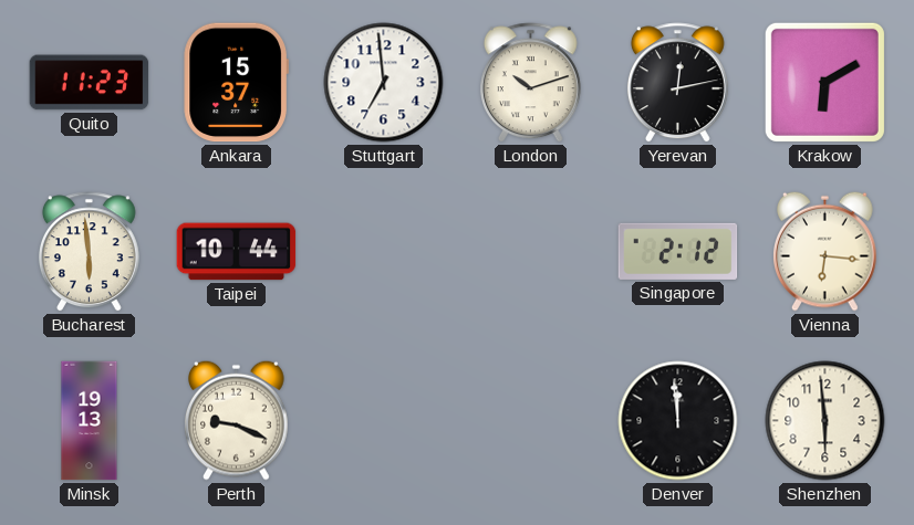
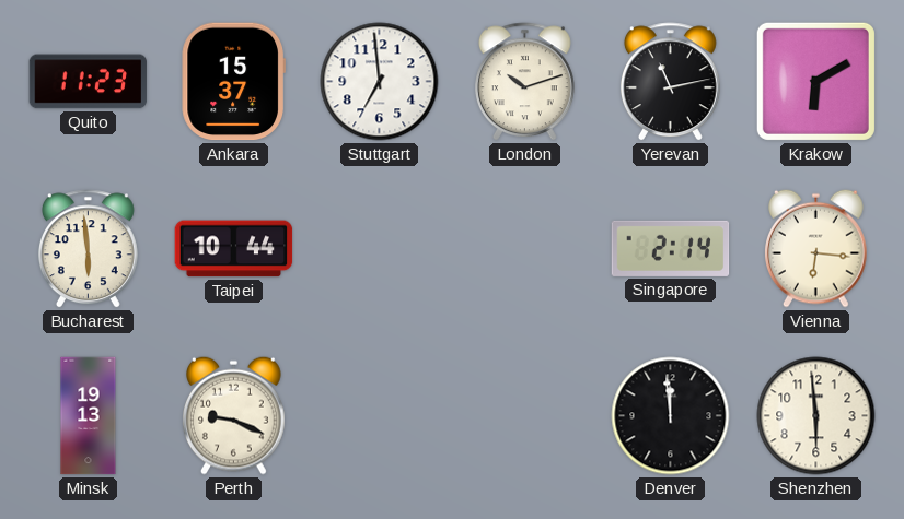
Yerevan: 12:13 -> 11:13 (670, 82)
Singapore: 2:12 -> 2:14 (671, 248)
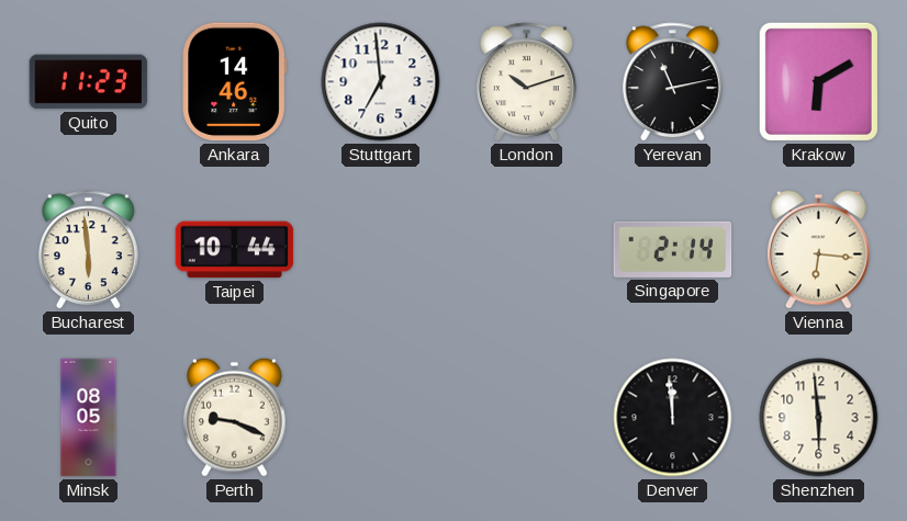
Ankara: 15:37 -> 14:46 (234, 82)
Minsk: 19:13 -> 08:05 (89, 418)
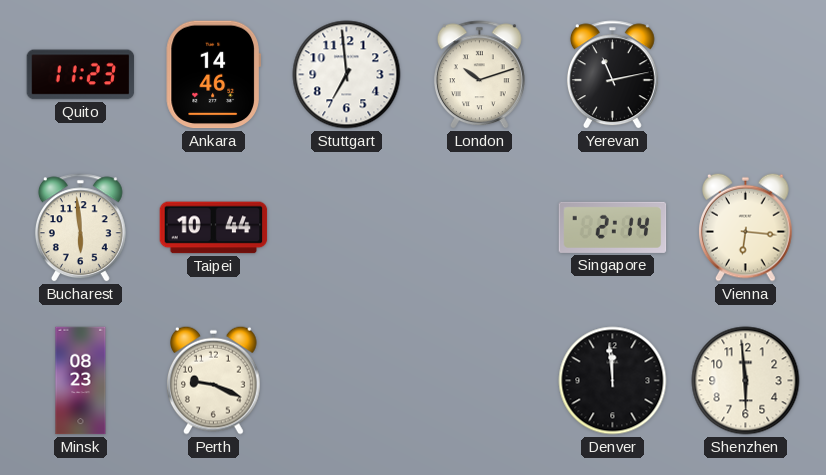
Krakow: 6:10 -> none (818, 81)
Minsk: 08:05 -> 08:23 (81, 381)
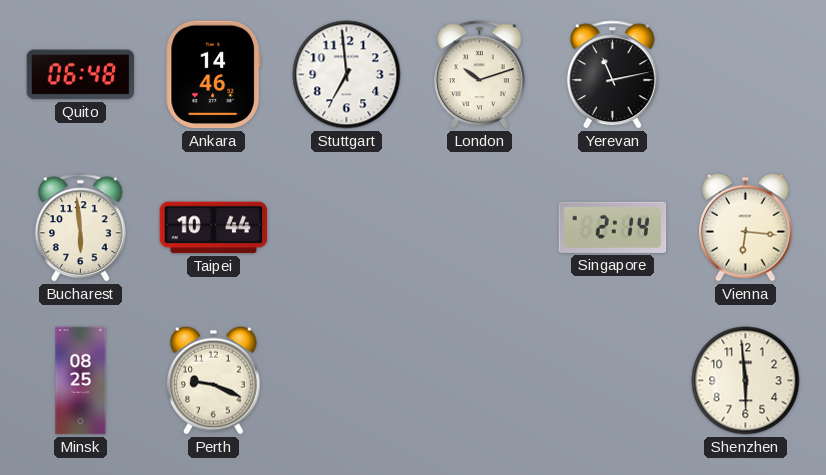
Quito: 11:23 -> 06:48 (81, 75)
Minsk: 08:23 -> 08:25 (81, 381)
Denver: 11:59 -> none (613, 381)
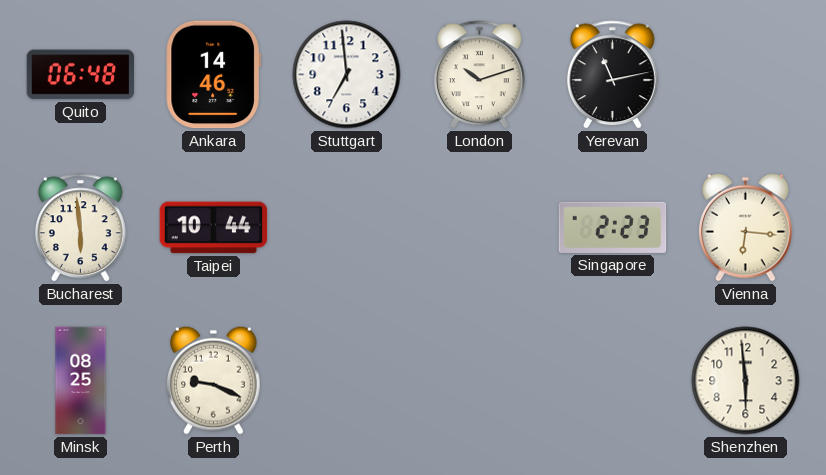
Singapore: 2:14 -> 2:23 (613, 227)
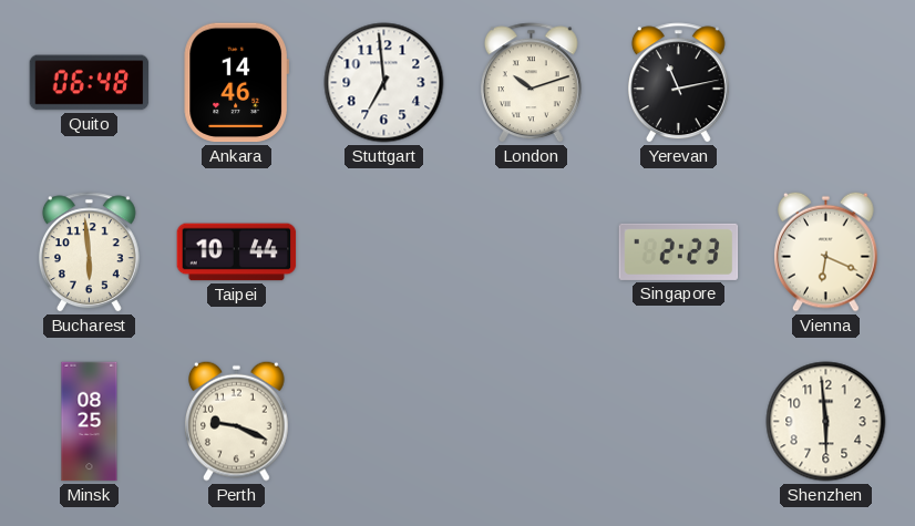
Vienna: 6:16 -> 6:19 (826, 251)
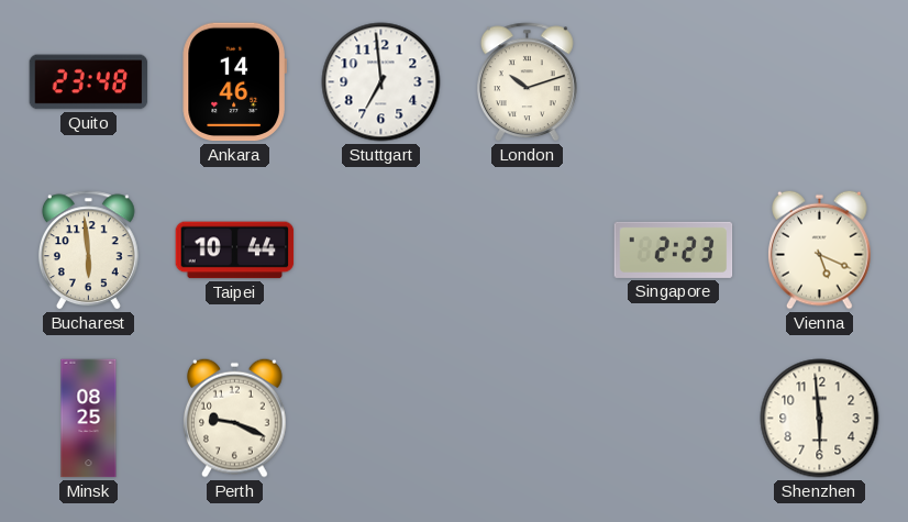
Quito: 06:48 -> 23:48 (89, 82)
Yerevan: 11:13 -> none (678, 83)
Vienna: 6:19 -> 5:19 (820, 249)
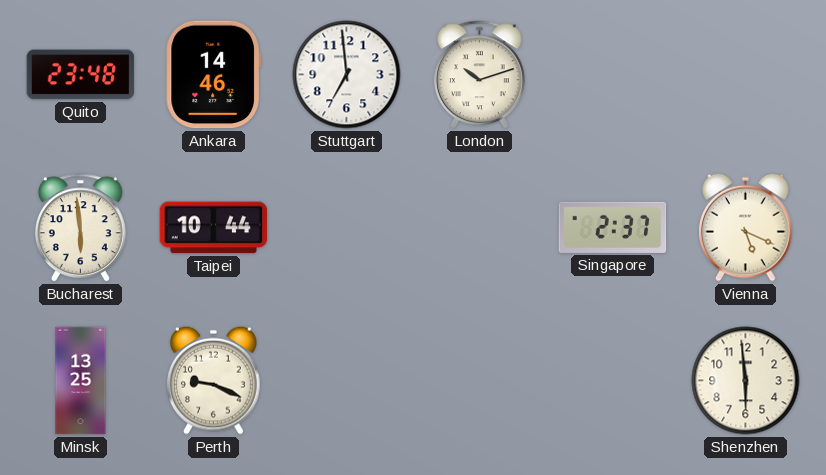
Singapore: 2:23 -> 2:37 (613, 227)
Minsk: 08:25 -> 13:25 (81, 381)
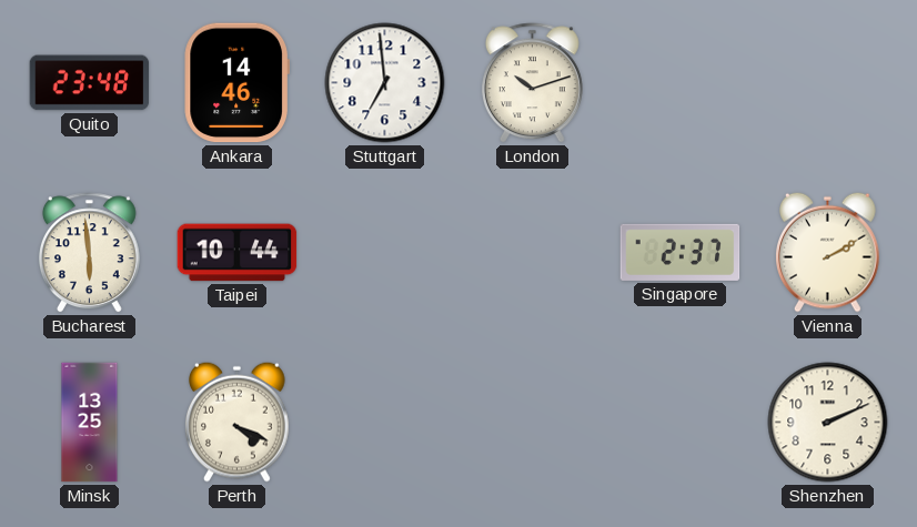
Vienna: 5:19 -> 2:10 (828, 252)
Perth: 9:19 -> 4:19 (238, 422)
Shenzhen: 5:59 -> 2:11 (828, 423)
